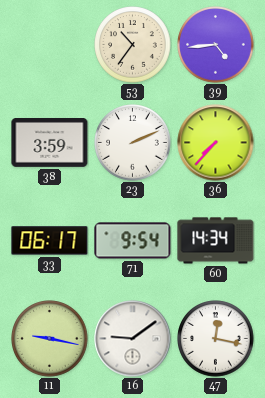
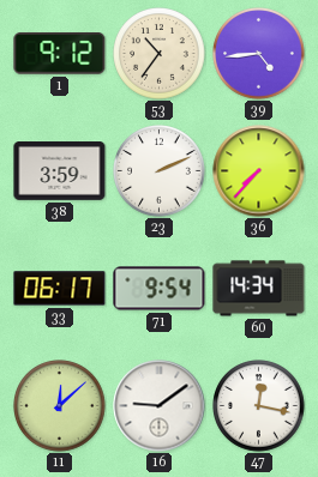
1: none -> 9:12 (60, 54)
11: 9:17 -> 12:08 (60, 406)
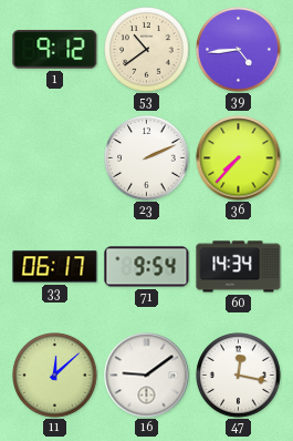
53: 10:36 -> 10:39 (147, 50)
38: 3:59 -> none (60, 171)
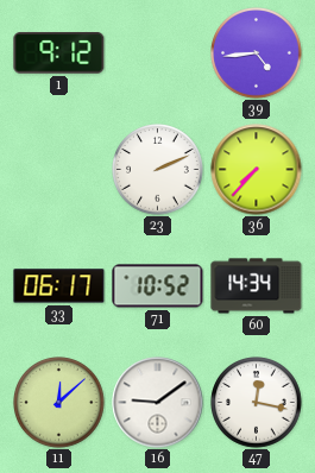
53: 10:39 -> none (147, 50)
71: 9:54 -> 10:52 (158, 286)
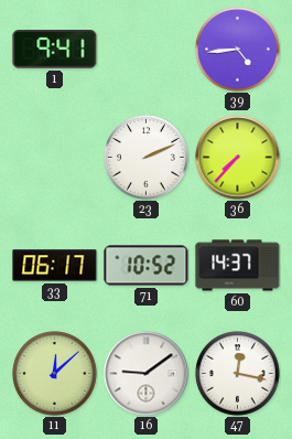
1: 9:12 -> 9:41 (55, 50)
60: 14:34 -> 14:37 (238, 266)
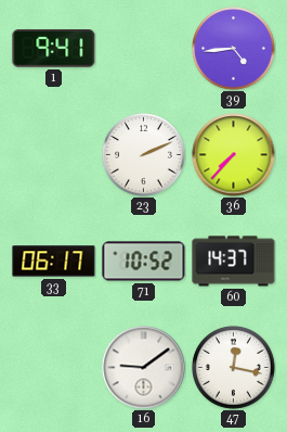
11: 12:08 -> none (55, 374)
